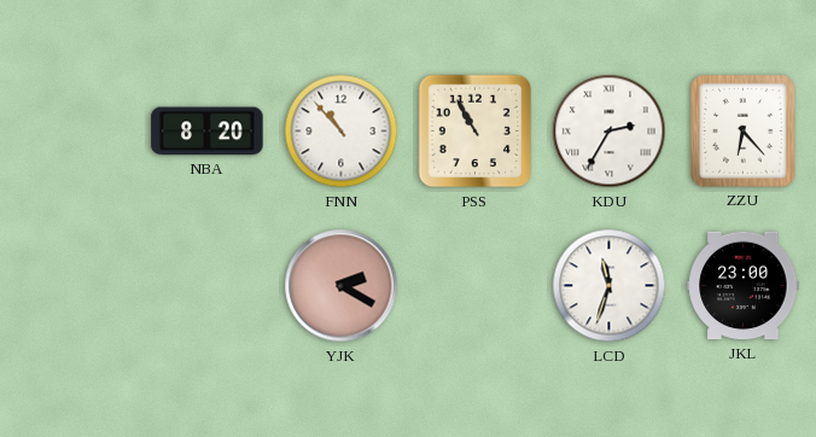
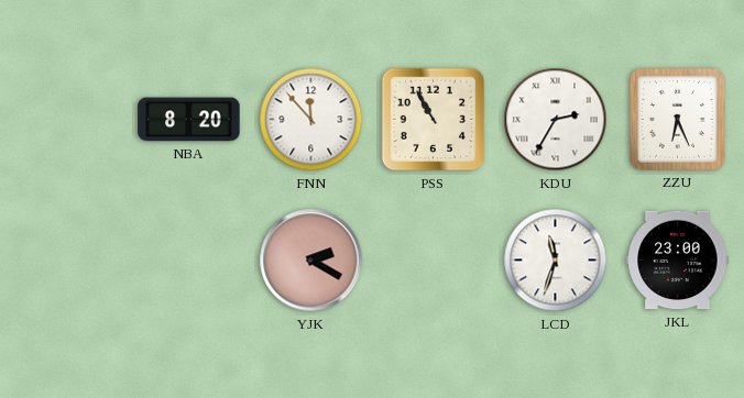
FNN: 10:53 -> 11:53 (311, 120)
ZZU: 6:23 -> 6:26 (677, 120)
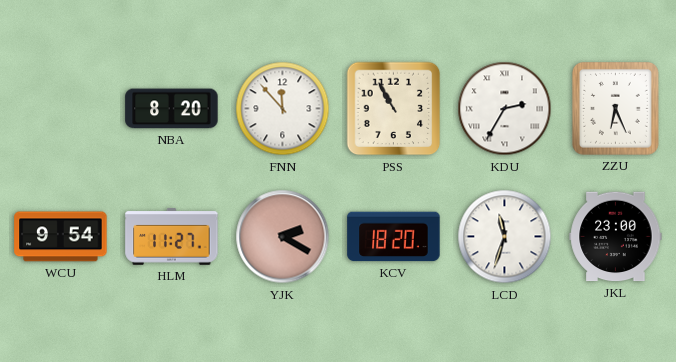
WCU: none -> 9:54 (61, 237)
HLM: none -> 11:27 (172, 237)
KCV: none -> 18:20 (394, 237)
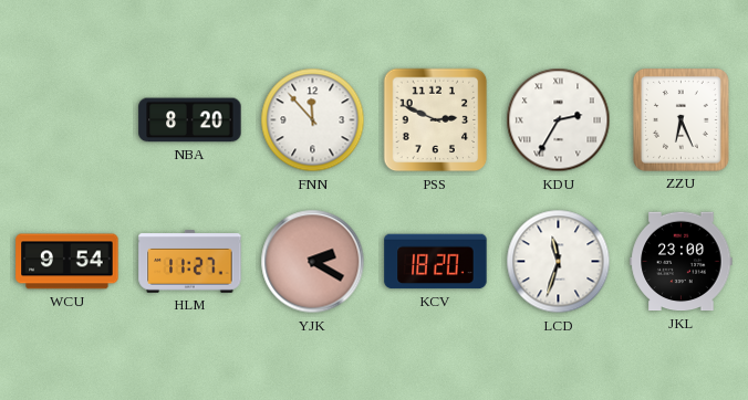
PSS: 10:55 -> 2:49 (436, 120)
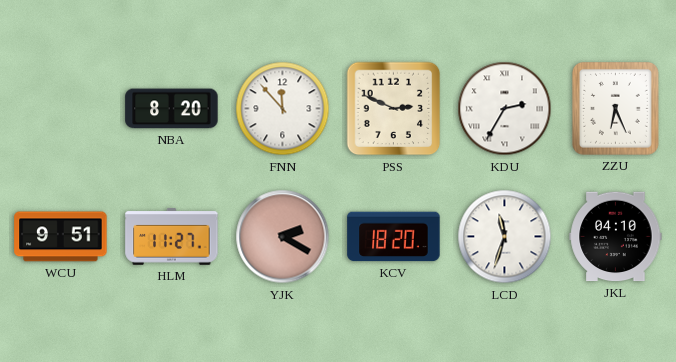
WCU: 9:54 -> 9:51 (61, 237)
JKL: 23:00 -> 04:10 (616, 237)
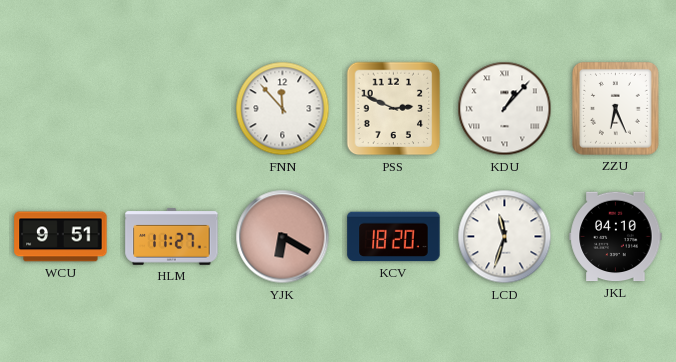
NBA: 8:20 -> none (172, 109)
KDU: 2:35 -> 1:07 (505, 109)
YJK: 2:20 -> 6:20 (283, 237)
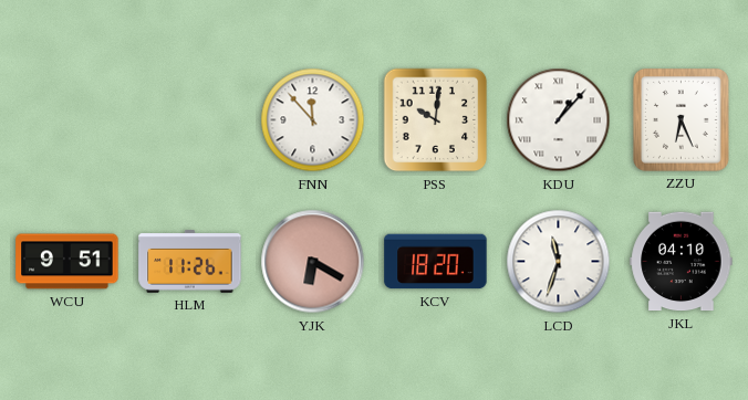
PSS: 2:49 -> 10:01 (436, 120)
HLM: 11:27 -> 11:26 (190, 262)
